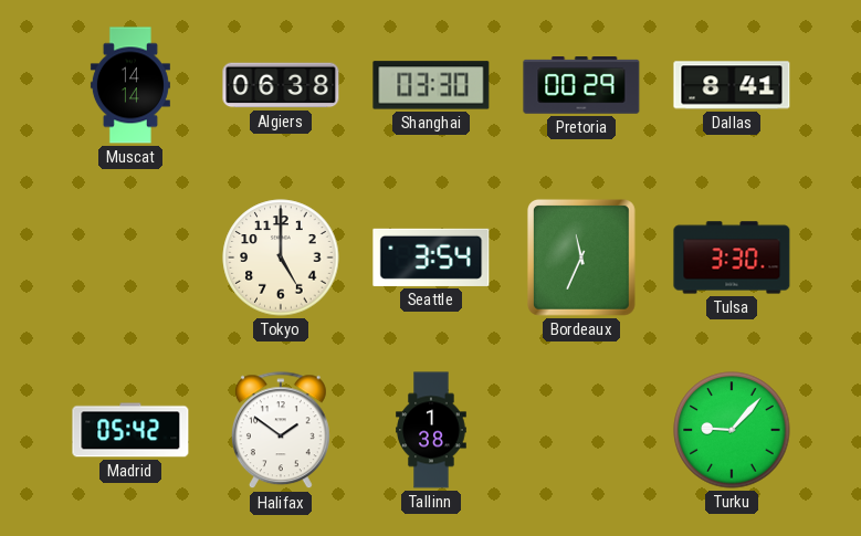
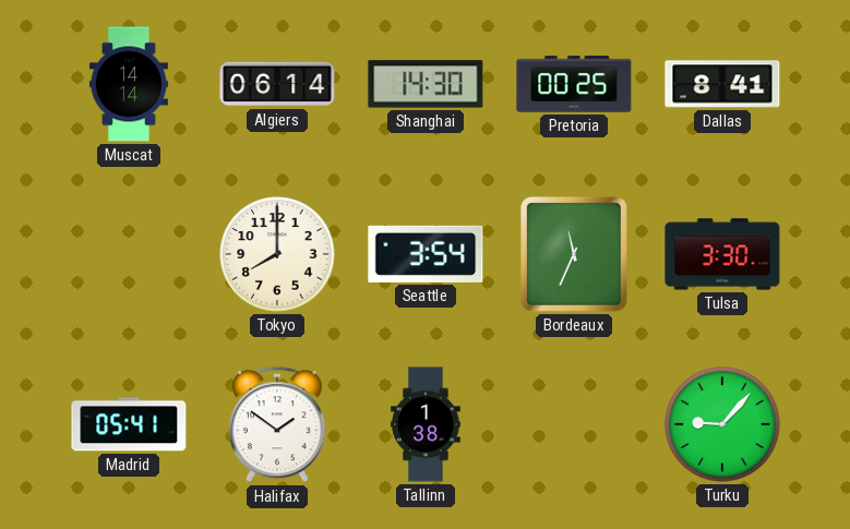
Algiers: 06:38 -> 06:14 (277, 84)
Shanghai: 03:30 -> 14:30 (426, 84)
Pretoria: 00:29 -> 00:25 (574, 85)
Tokyo: 5:00 -> 8:00 (277, 254)
Madrid: 05:42 -> 05:41 (129, 424)
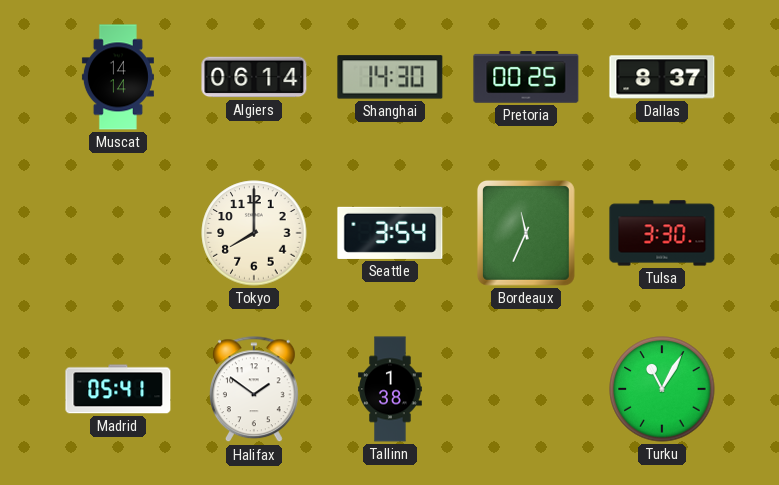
Dallas: 8:41 -> 8:37 (662, 77)
Turku: 9:07 -> 11:05 (662, 389)
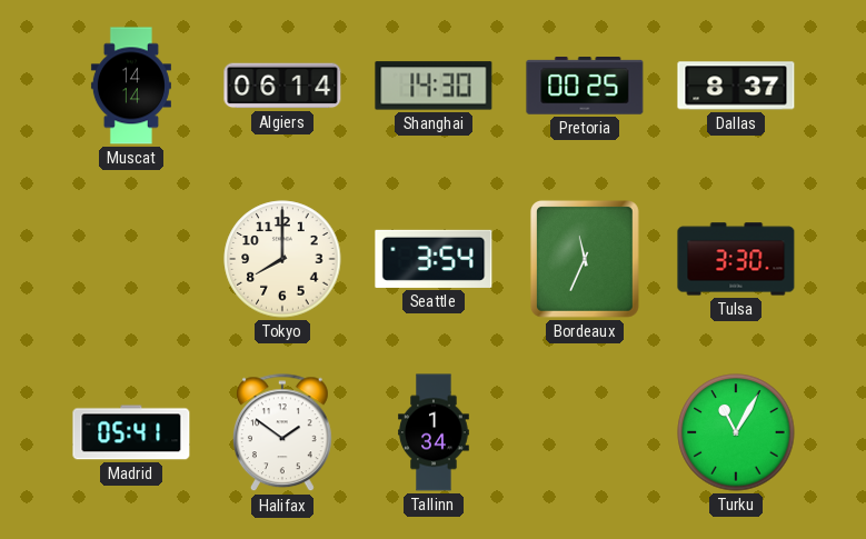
Tallinn: 1:38 -> 1:34 (434, 432)
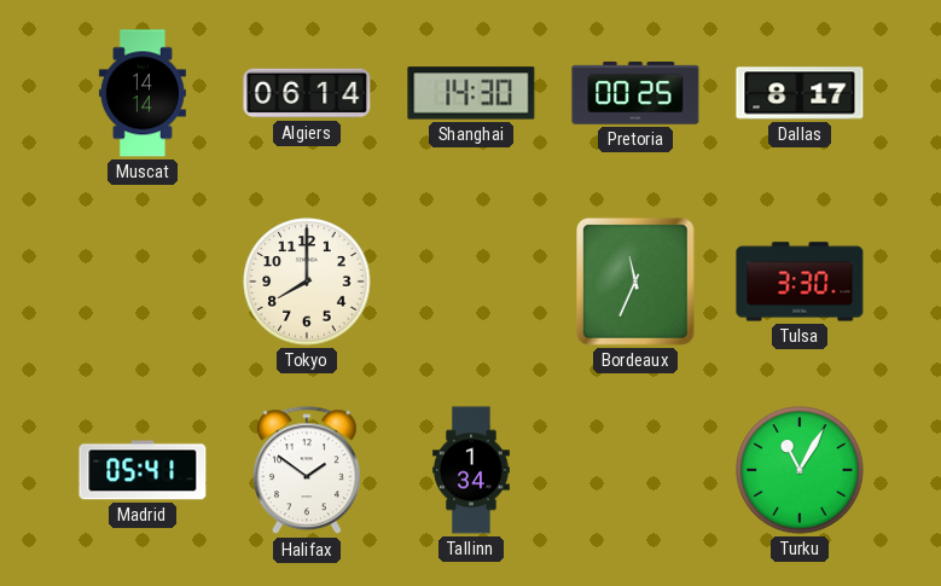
Dallas: 8:37 -> 8:17 (800, 93)
Seattle: 3:54 -> none (434, 259)
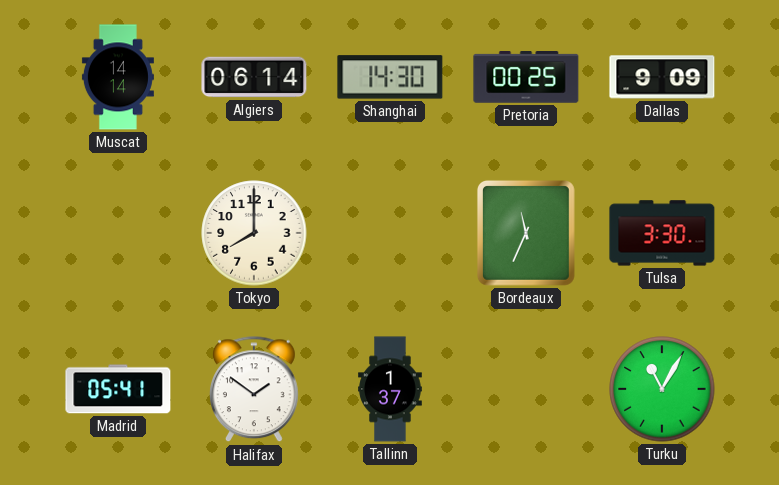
Dallas: 8:17 -> 9:09 (662, 77)
Tallinn: 1:34 -> 1:37 (390, 389)
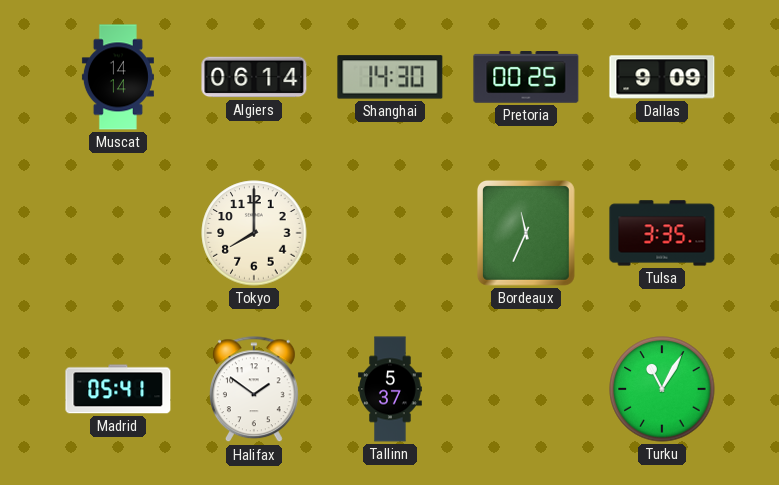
Tulsa: 3:30 -> 3:35 (662, 233)
Tallinn: 1:37 -> 5:37 (390, 389)
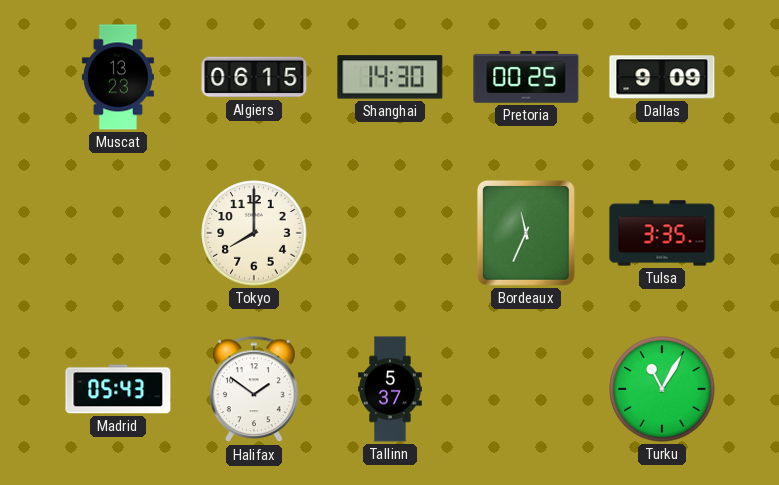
Muscat: 14:14 -> 13:23 (118, 77)
Algiers: 06:14 -> 06:15 (254, 77)
Madrid: 05:41 -> 05:43 (118, 389)
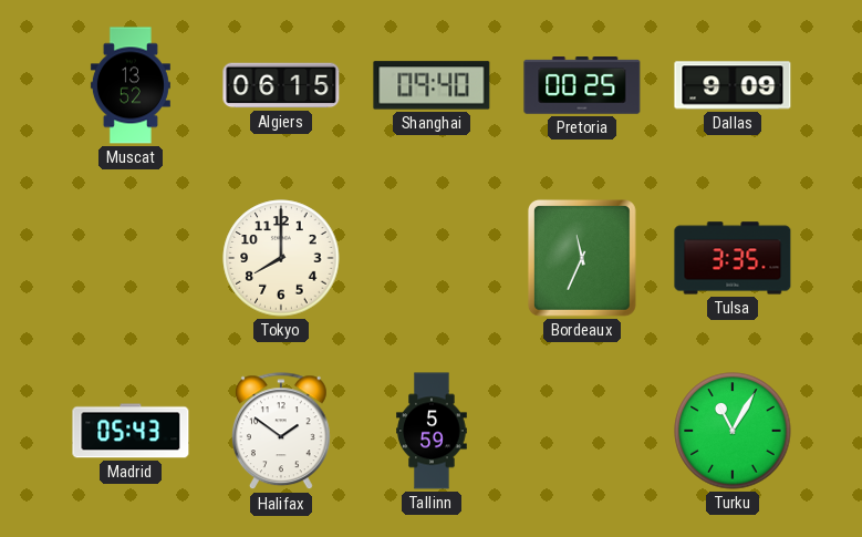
Muscat: 13:23 -> 13:52 (131, 85)
Shanghai: 14:30 -> 09:40 (432, 85)
Tallinn: 5:37 -> 5:59 (432, 431)
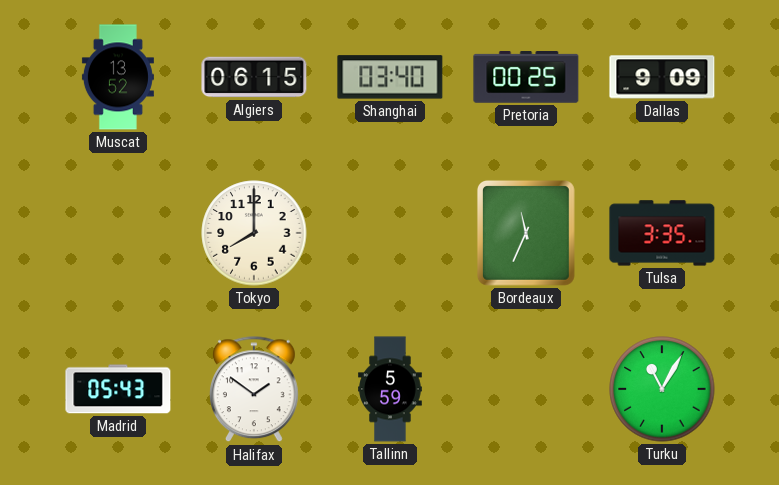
Shanghai: 09:40 -> 03:40 (390, 77)
